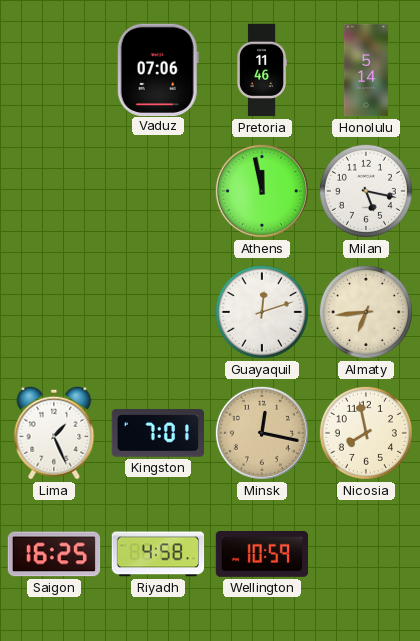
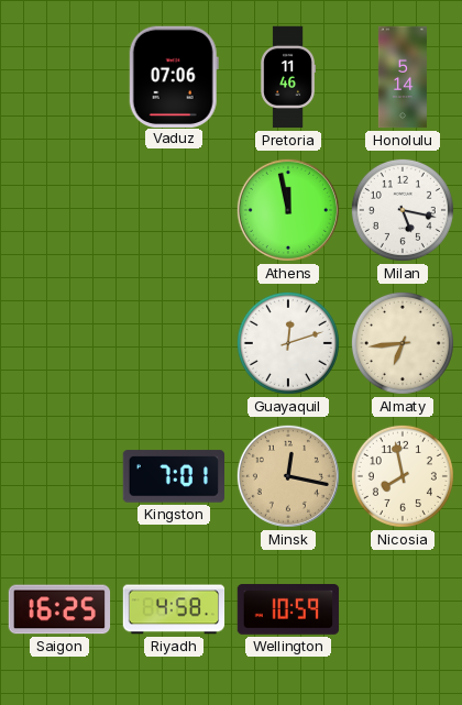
Lima: 1:26 -> none (54, 433)
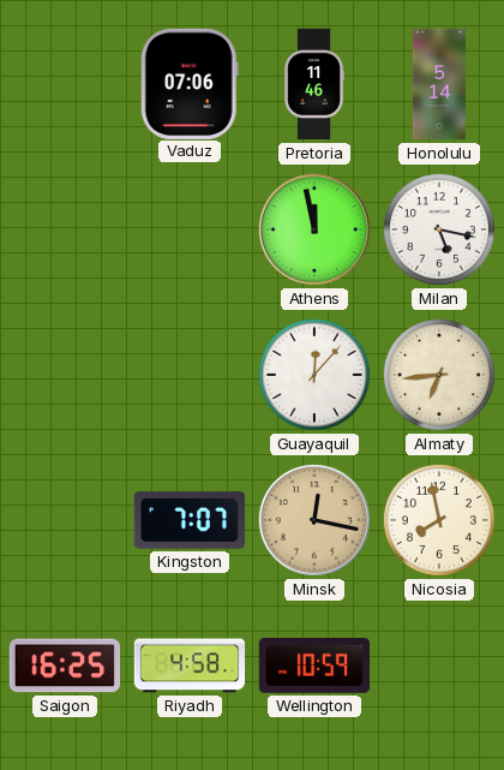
Guayaquil: 12:12 -> 12:07 (314, 375)
Kingston: 7:01 -> 7:07 (188, 520)
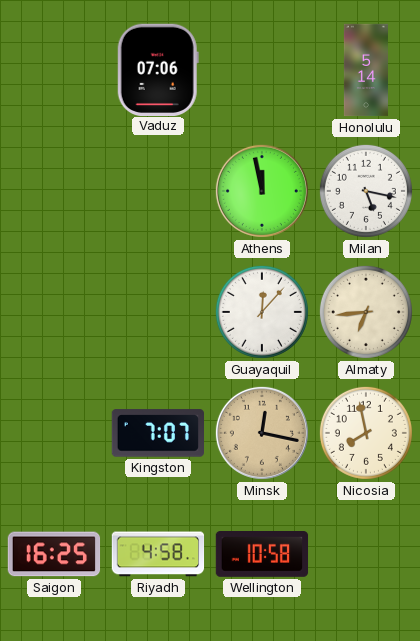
Pretoria: 11:46 -> none (313, 84)
Wellington: 10:59 -> 10:58 (262, 555)
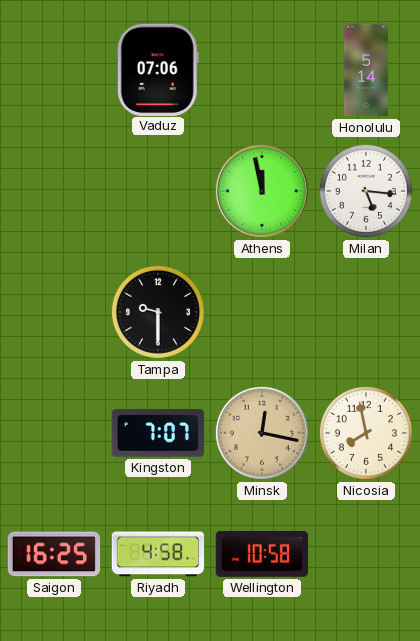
Milan: 5:17 -> 5:16 (366, 191)
Tampa: none -> 9:30 (158, 312)
Guayaquil: 12:07 -> none (262, 312)
Almaty: 6:44 -> none (366, 312)
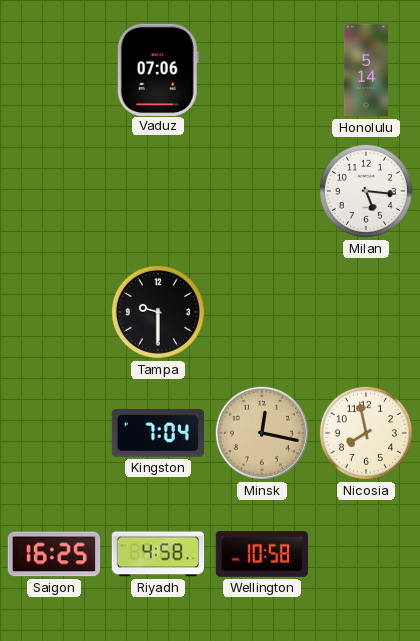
Athens: 11:58 -> none (262, 191)
Kingston: 7:07 -> 7:04 (157, 433)
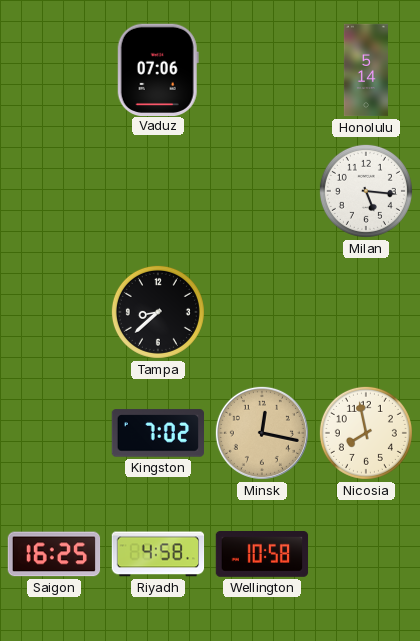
Tampa: 9:30 -> 8:38 (158, 312)
Kingston: 7:04 -> 7:02 (157, 433)
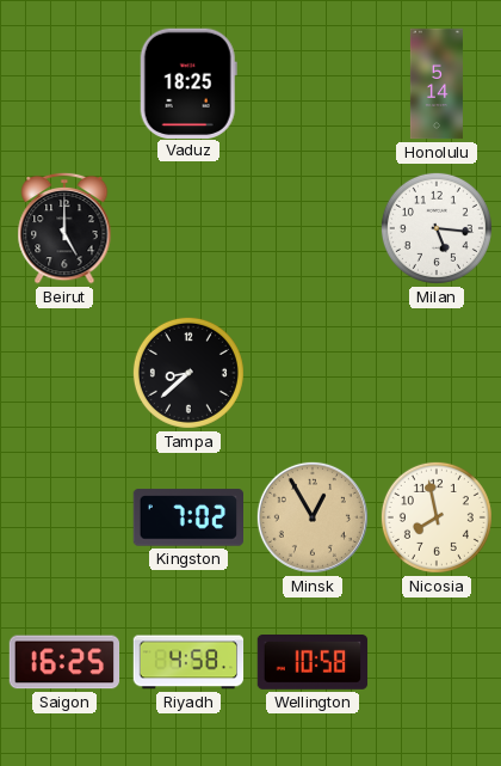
Vaduz: 07:06 -> 18:25 (188, 82)
Beirut: none -> 5:00 (64, 228)
Minsk: 12:17 -> 12:55 (313, 517)
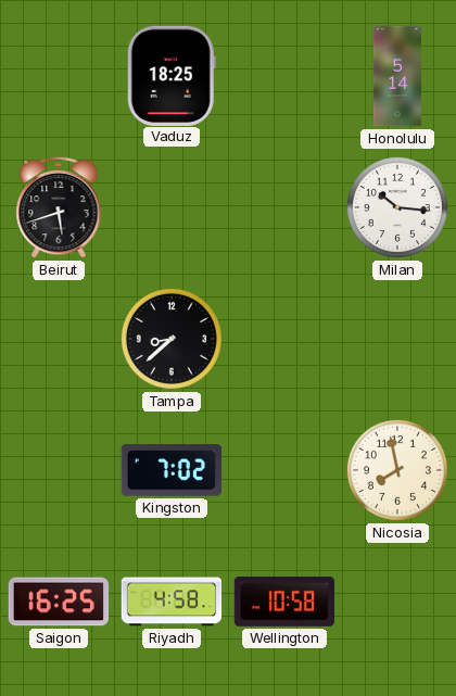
Beirut: 5:00 -> 5:42 (59, 207)
Milan: 5:16 -> 10:16 (397, 207)
Minsk: 12:55 -> none (313, 517)
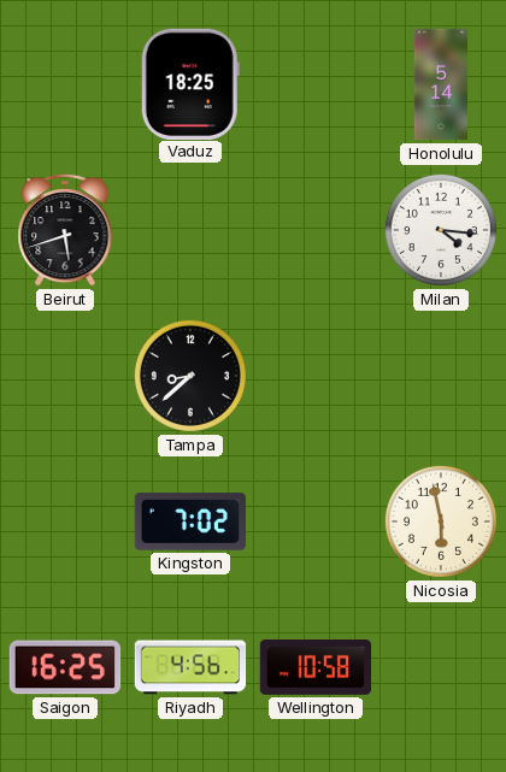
Milan: 10:16 -> 4:16 (441, 230)
Nicosia: 7:58 -> 5:58 (441, 521)
Riyadh: 4:58 -> 4:56 (190, 667)
